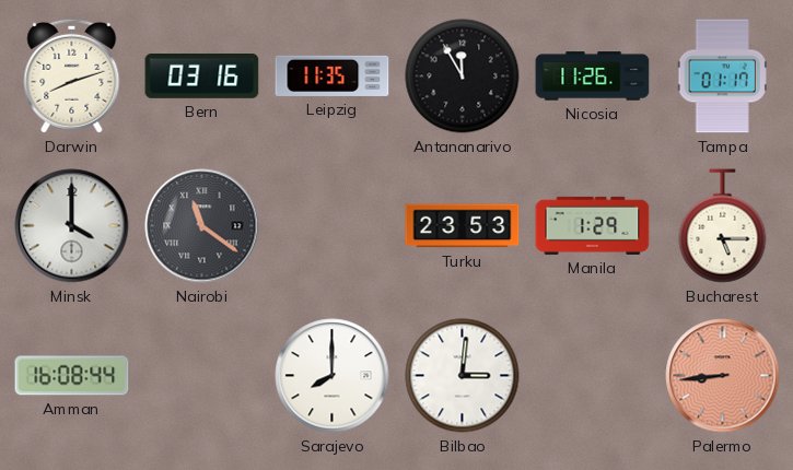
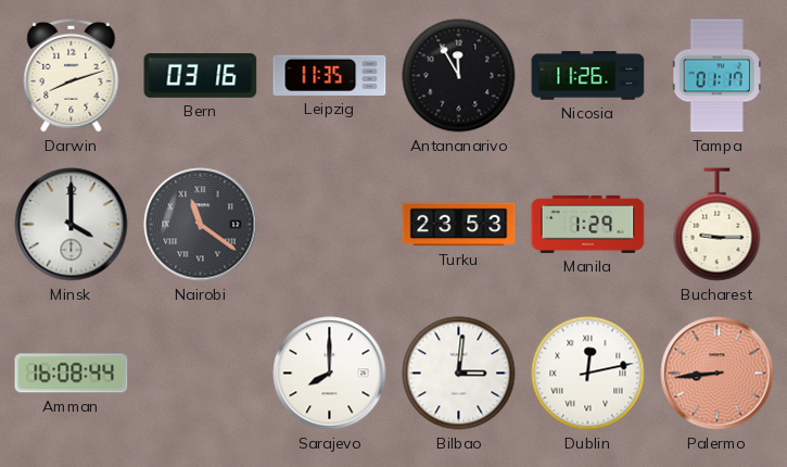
Bucharest: 5:15 -> 9:15 (718, 225)
Dublin: none -> 12:13 (588, 374)
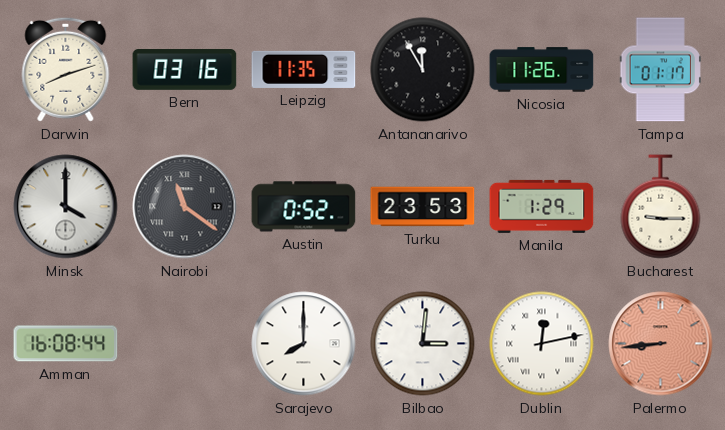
Austin: none -> 0:52 (304, 207)
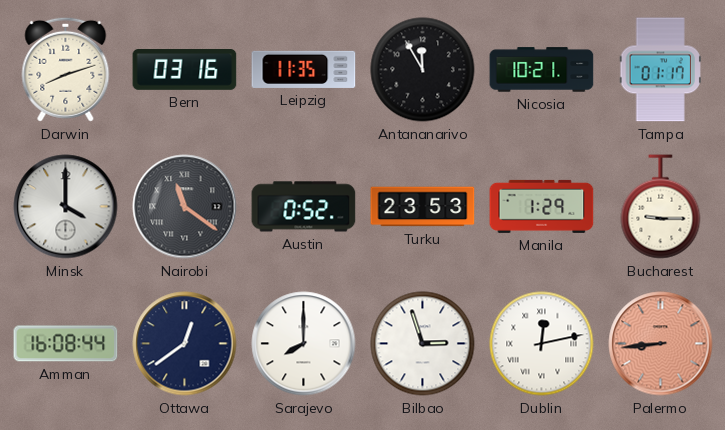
Nicosia: 11:26 -> 10:21 (542, 70)
Ottawa: none -> 12:39 (185, 344)
Bilbao: 3:01 -> 2:57 (423, 344)
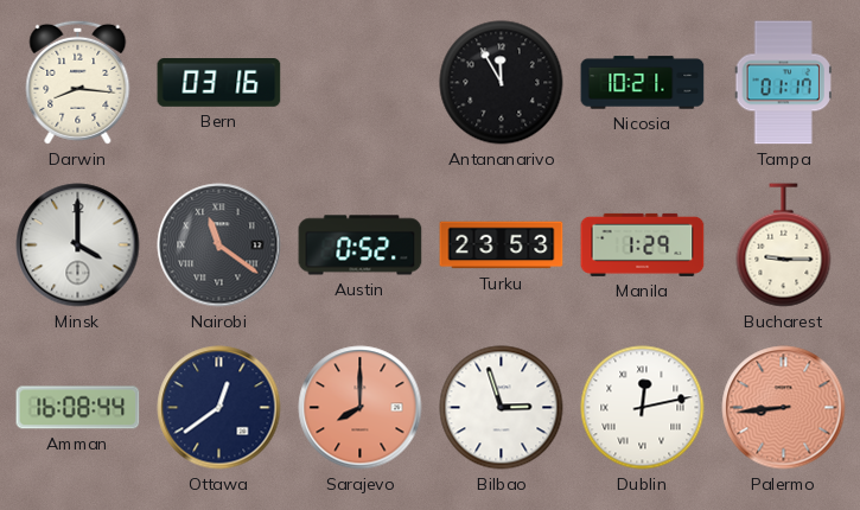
Darwin: 8:12 -> 8:16 (78, 82)
Leipzig: 11:35 -> none (304, 69)
Sarajevo dial: white -> salmon (361, 408)
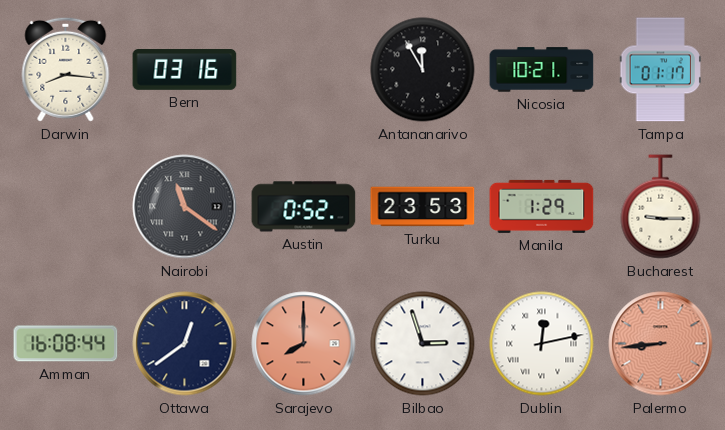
Minsk: 4:00 -> none (78, 246)
